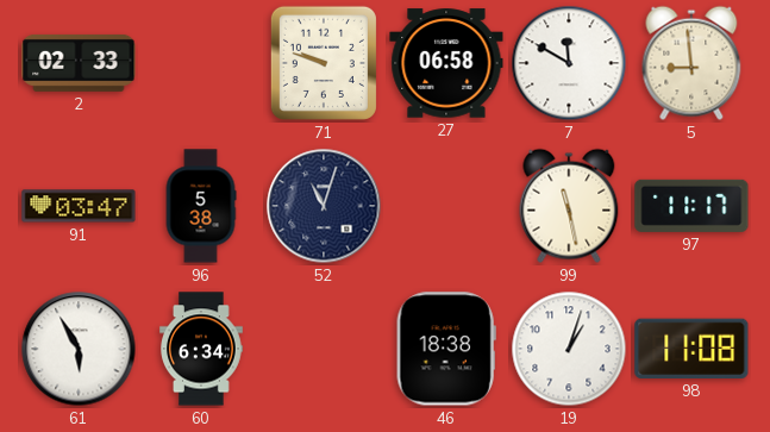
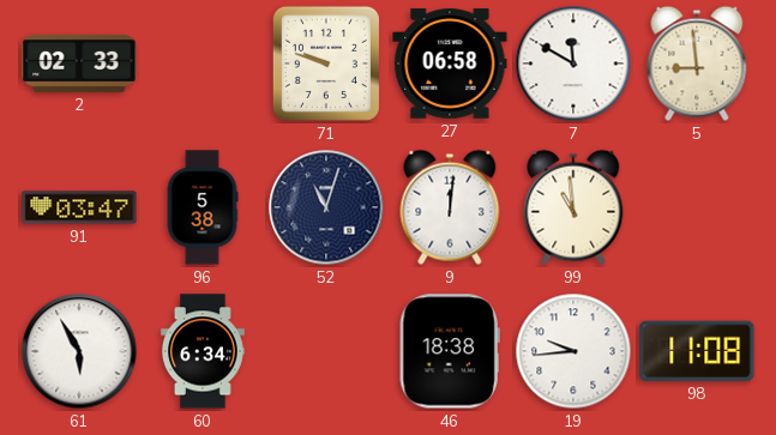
9: none -> 12:01 (450, 207)
99: 11:28 -> 10:59 (573, 207)
97: 11:17 -> none (691, 206)
19: 1:03 -> 9:44 (573, 351)
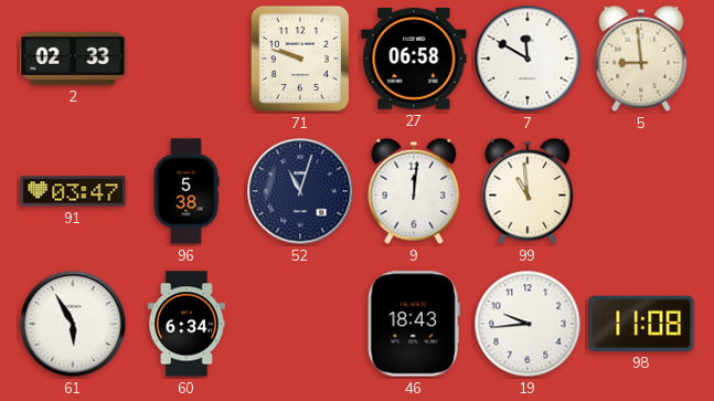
46: 18:38 -> 18:43 (414, 324)
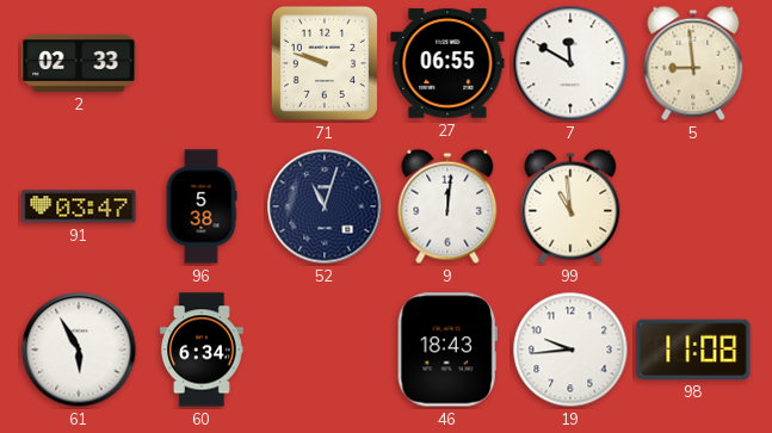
27: 06:58 -> 06:55 (447, 63)
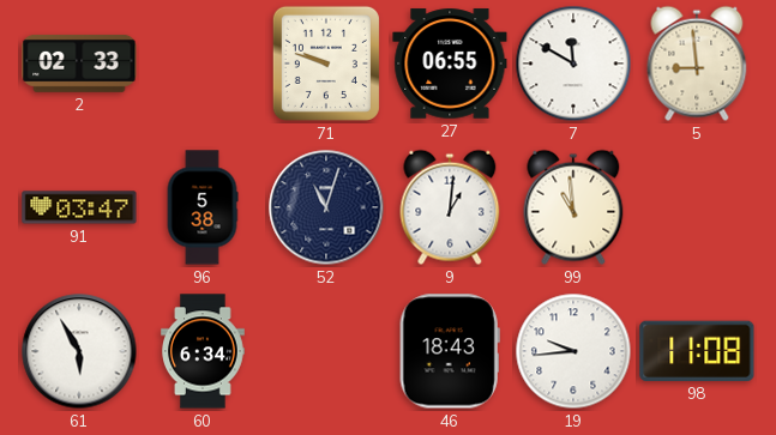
9: 12:01 -> 1:01 (450, 207)
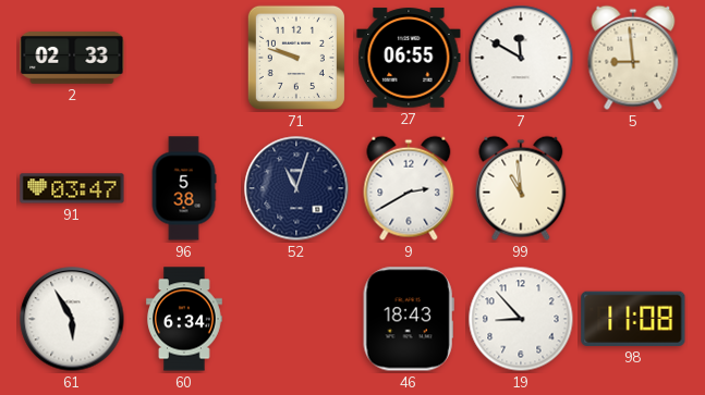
9: 1:01 -> 2:40 (409, 188)
19: 9:44 -> 8:53 (521, 319)
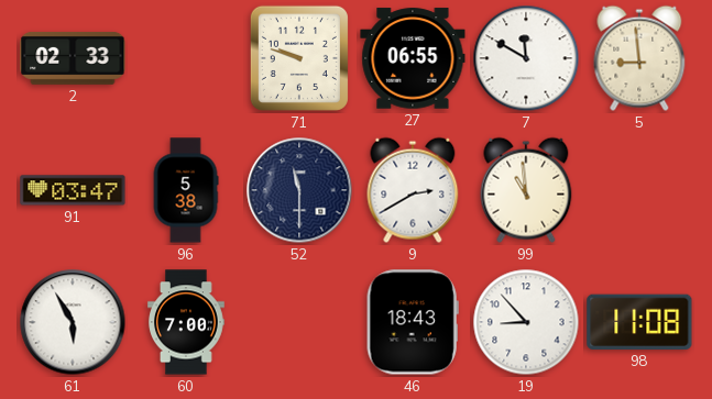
52: 11:03 -> 11:30 (299, 190)
60: 6:34 -> 7:00 (187, 322)
